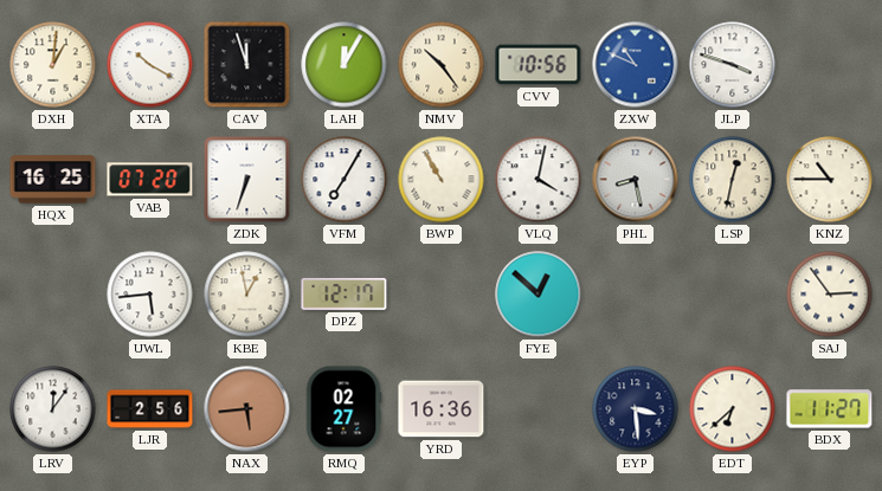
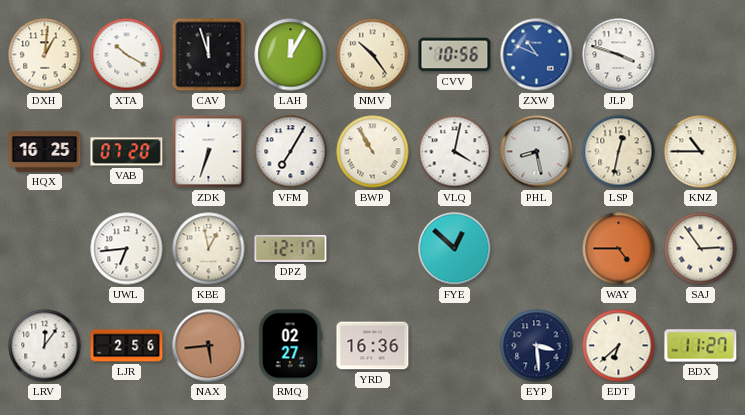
UWL: 5:44 -> 6:44 (127, 249)
WAY: none -> 4:45 (619, 249)
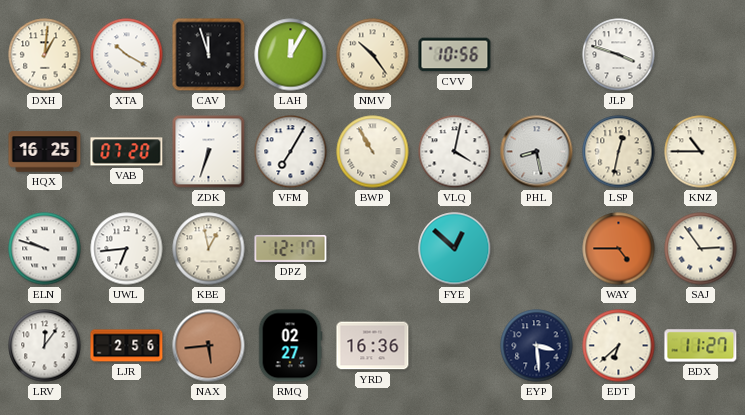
ZXW: 10:49 -> none (537, 55)
ELN: none -> 9:48 (45, 249)
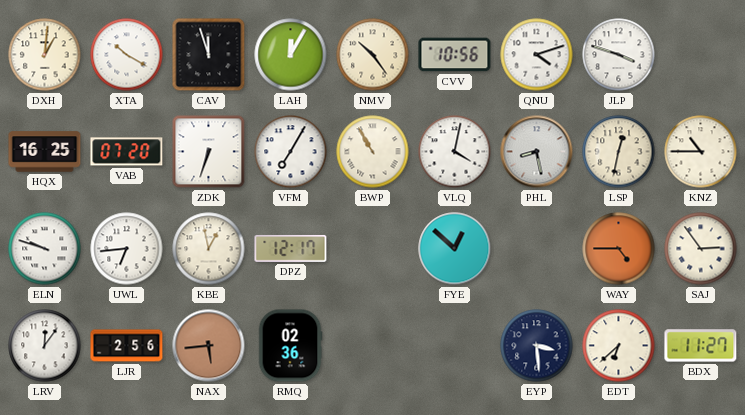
QNU: none -> 4:12 (537, 55)
RMQ: 02:27 -> 02:36 (290, 346)
YRD: 16:36 -> none (373, 346)
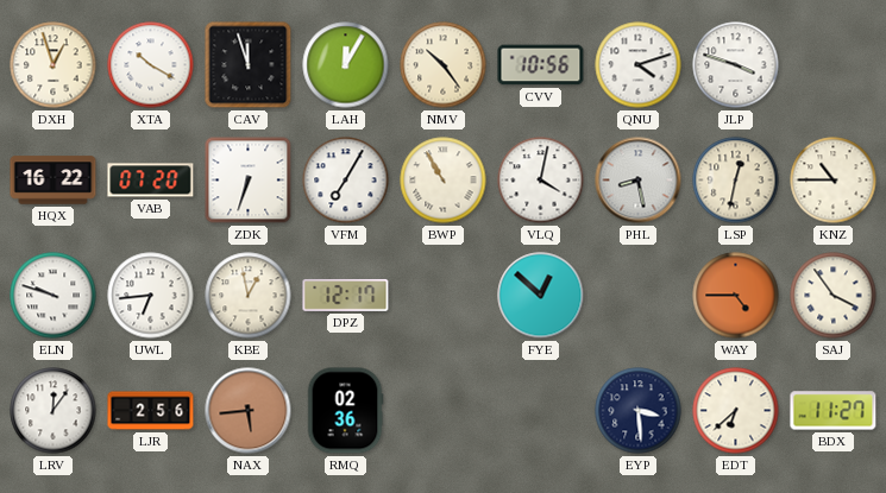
DXH: 1:01 -> 12:57 (54, 65)
HQX: 16:25 -> 16:22 (54, 181)
SAJ: 2:54 -> 3:54 (834, 296)
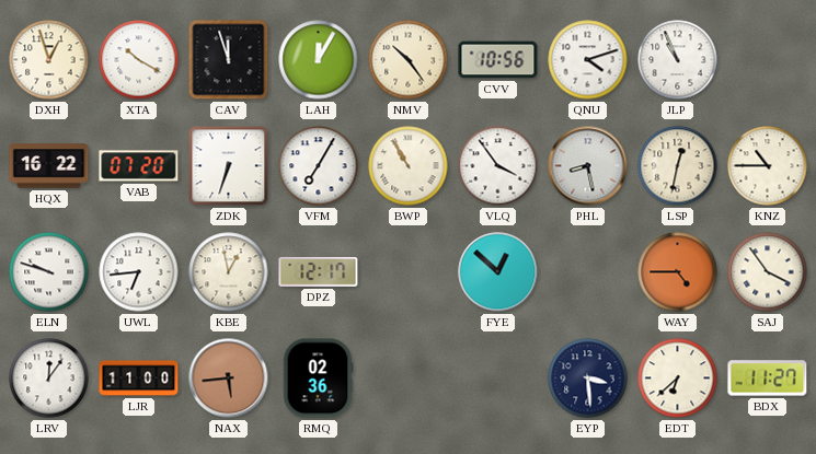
JLP: 3:48 -> 10:56 (678, 60)
VLQ: 4:02 -> 3:54 (498, 166)
LJR: 2:56 -> 11:00 (139, 379)
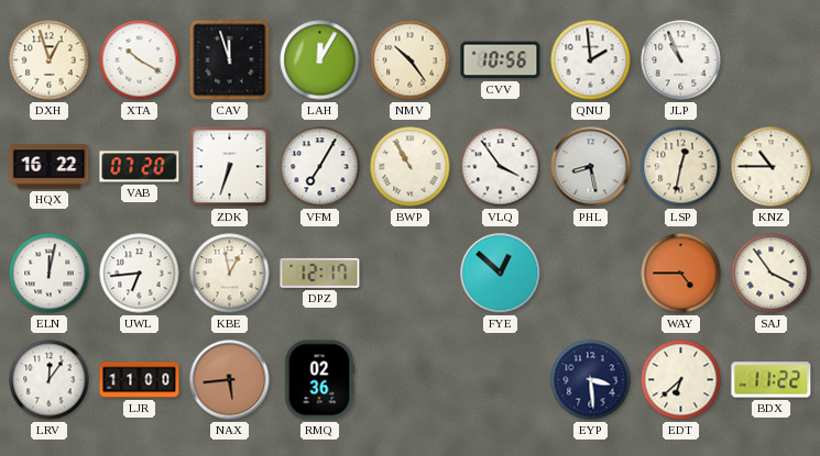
QNU: 4:12 -> 1:59 (591, 60)
ELN: 9:48 -> 12:02 (50, 274)
BDX: 11:27 -> 11:22 (772, 380)
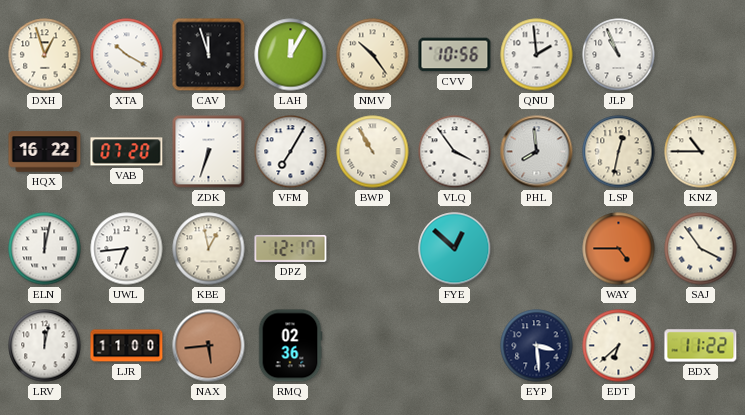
PHL: 8:28 -> 7:59 (537, 152)
LRV: 12:06 -> 12:02 (45, 346)
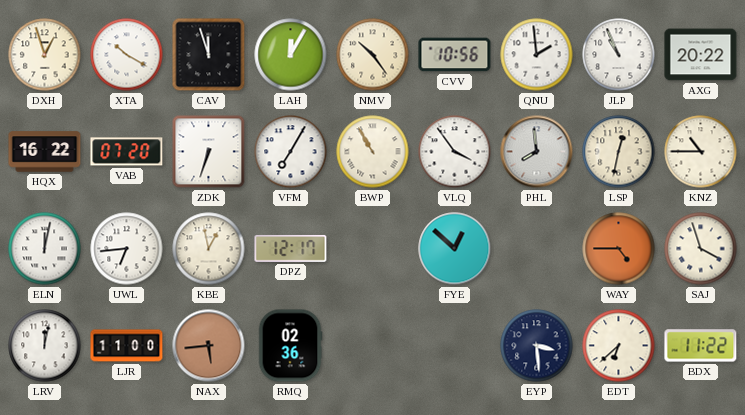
AXG: none -> 20:22 (701, 55)
SAJ: 3:54 -> 3:57 (701, 249)
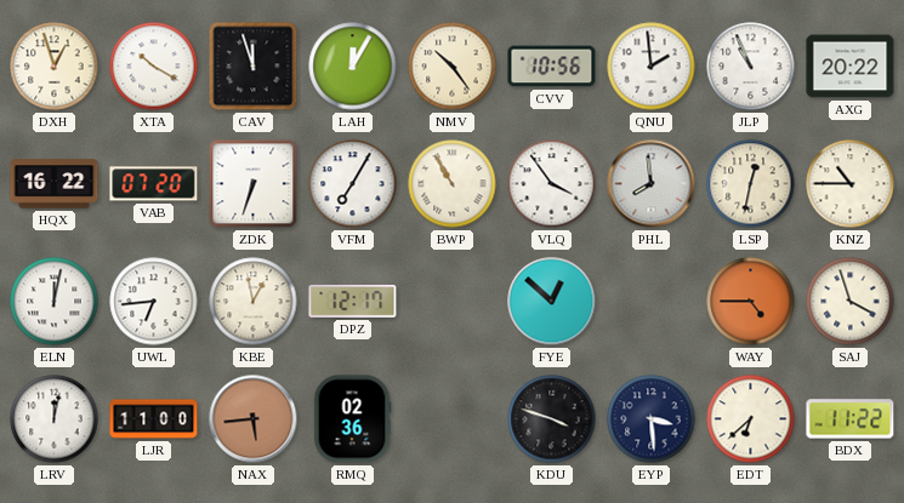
KDU: none -> 3:48 (552, 419)
